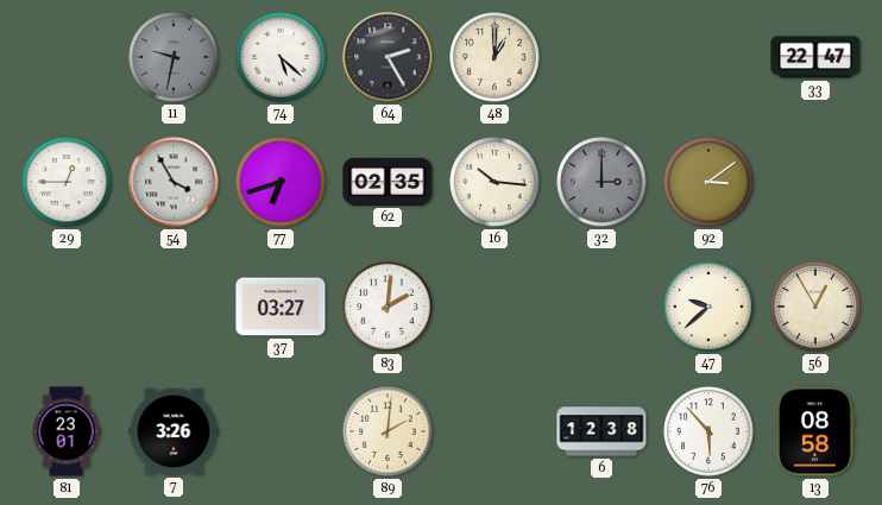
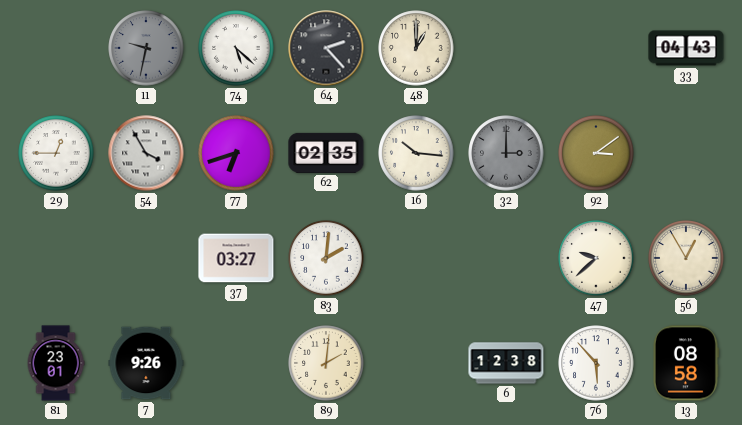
64: 2:25 -> 2:23 (326, 48)
33: 22:47 -> 04:43 (686, 48)
7: 3:26 -> 9:26 (146, 363)
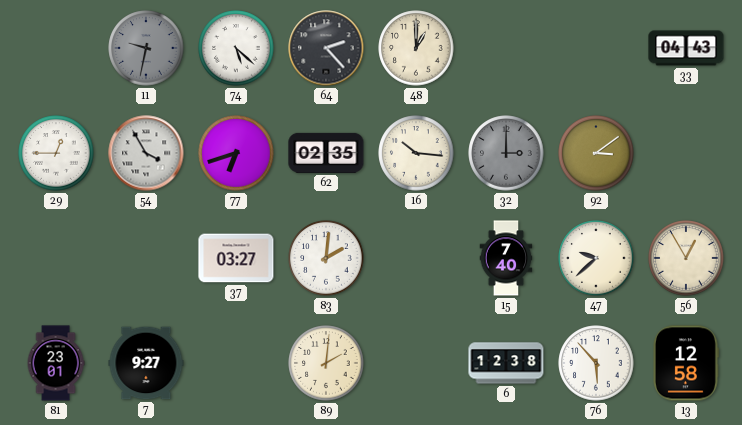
15: none -> 7:40 (506, 258)
7: 9:26 -> 9:27 (146, 363)
13: 08:58 -> 12:58 (686, 363)
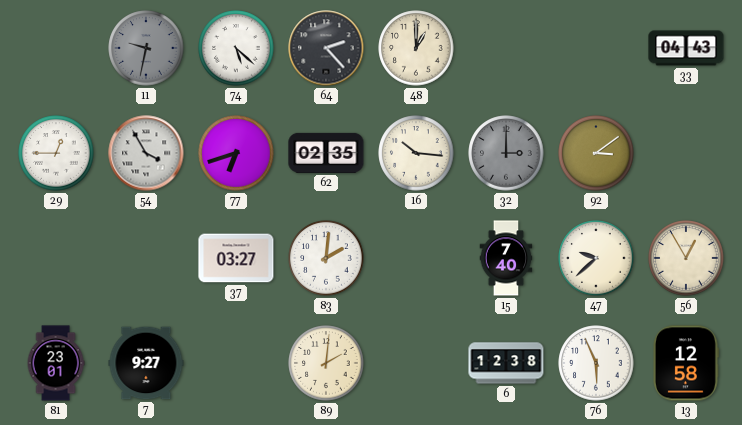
76: 5:53 -> 5:56 (596, 363)
